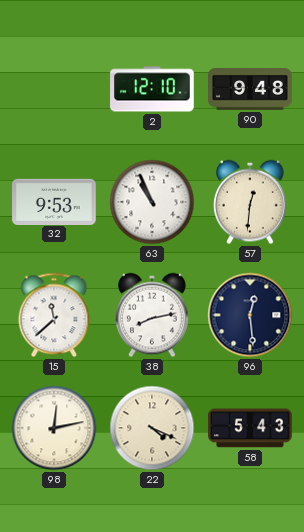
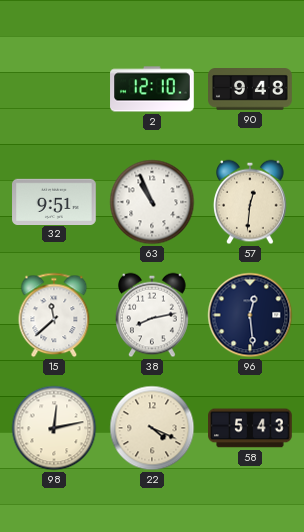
32: 9:53 -> 9:51 (54, 201)
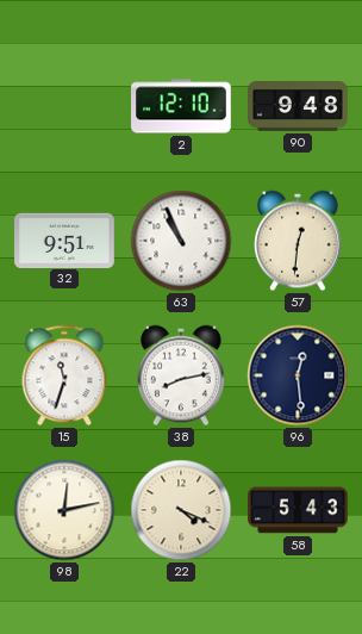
15: 11:38 -> 11:33 (64, 375)
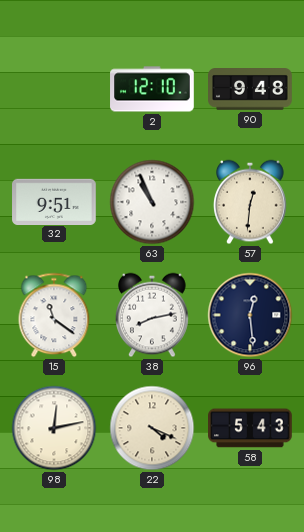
15: 11:33 -> 11:21 (54, 315)
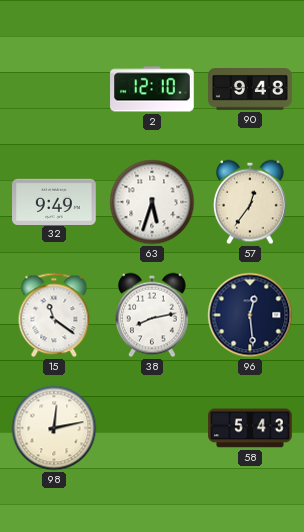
32: 9:51 -> 9:49 (54, 201)
63: 10:56 -> 5:33 (152, 202)
57: 12:31 -> 12:36 (251, 202)
22: 4:19 -> none (152, 428)
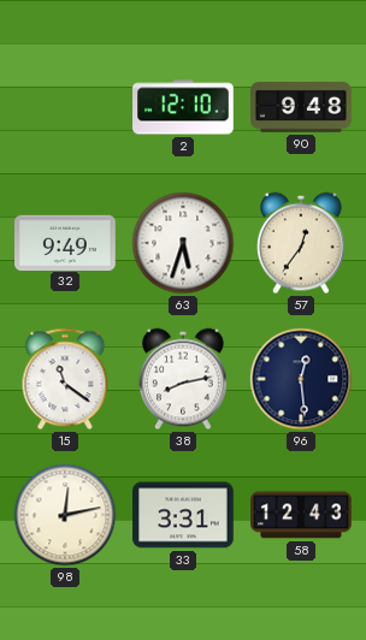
33: none -> 3:31 (183, 515)
58: 5:43 -> 12:43 (301, 515)
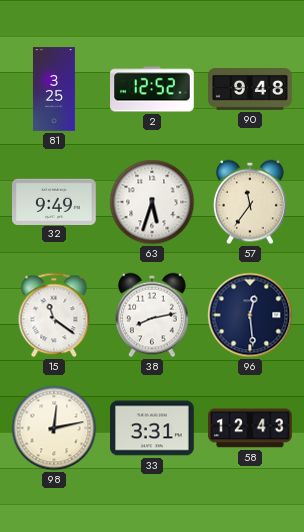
81: none -> 3:25 (54, 89)
2: 12:10 -> 12:52 (152, 89)
57: 12:36 -> 11:36 (251, 202)
